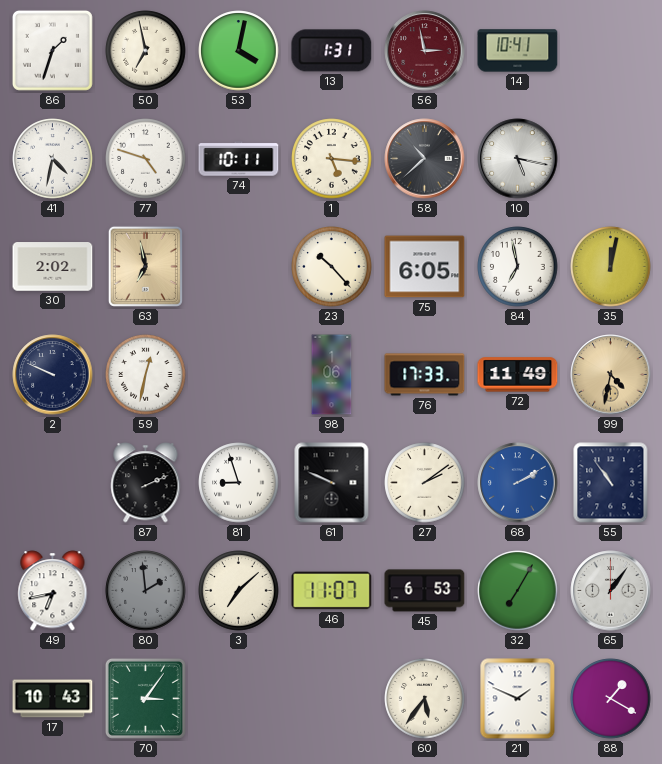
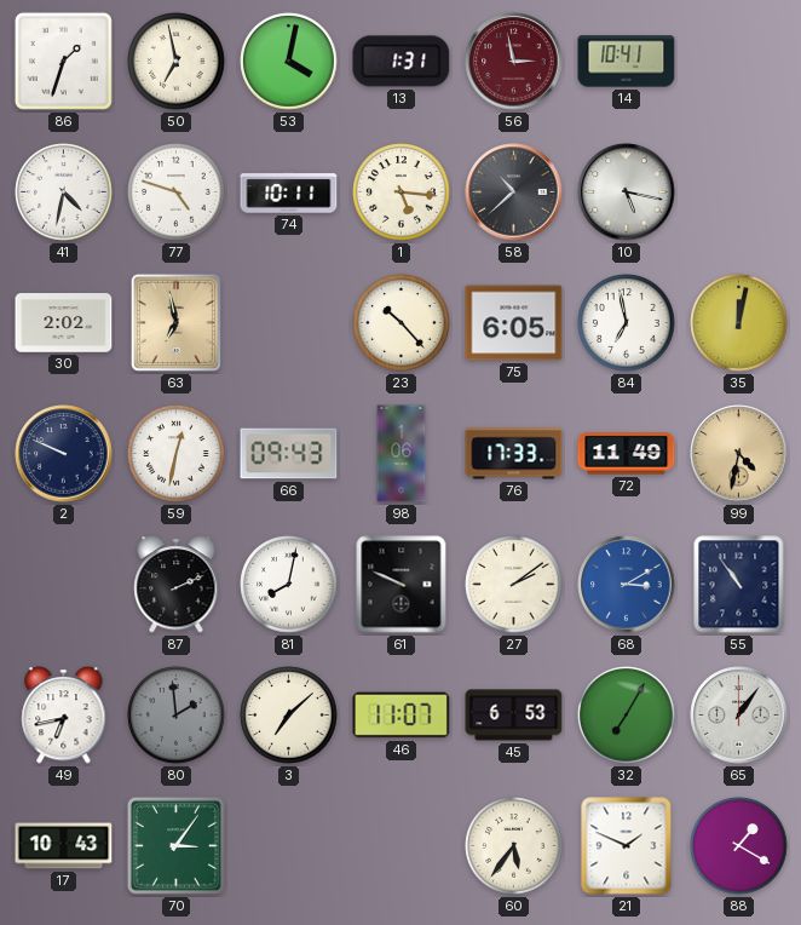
66: none -> 09:43 (289, 454)
81: 8:57 -> 8:02 (289, 585)
68: 2:10 -> 3:10 (627, 585)
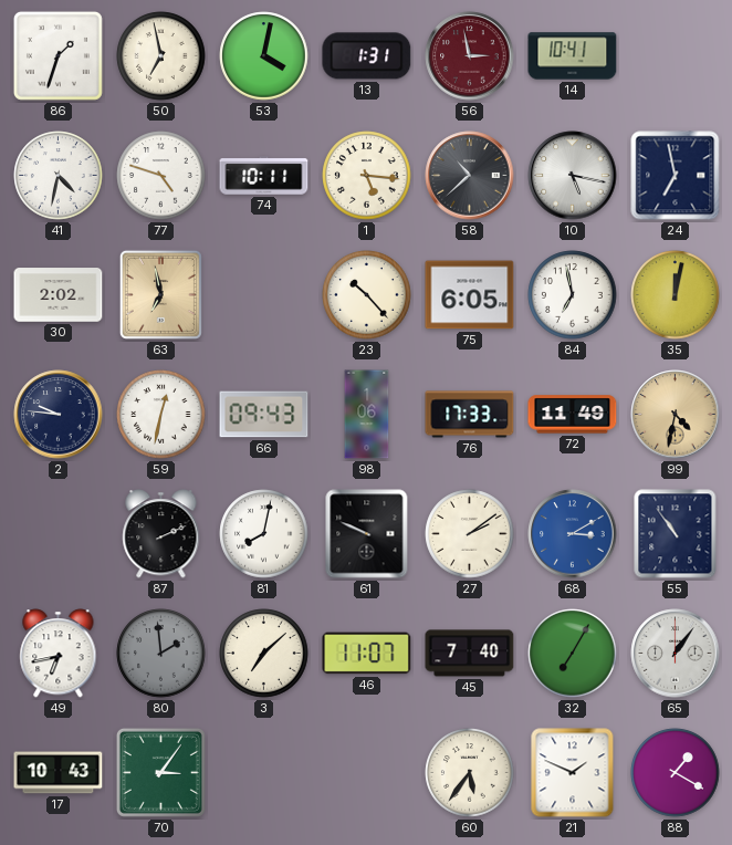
24: none -> 6:58 (676, 176)
2: 9:49 -> 9:46 (59, 415)
45: 6:53 -> 7:40 (470, 654)
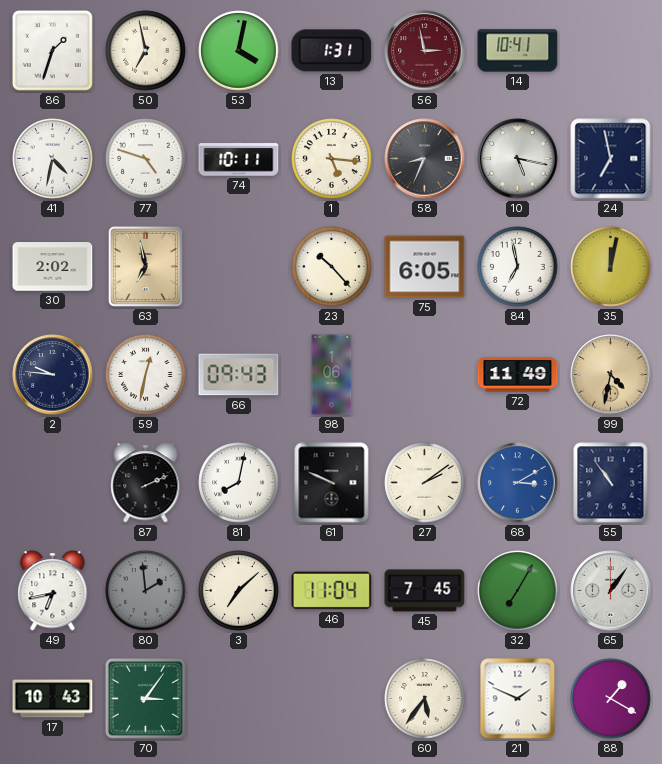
58: 10:38 -> 8:34 (425, 159)
76: 17:33 -> none (470, 415)
46: 11:07 -> 11:04 (332, 591)
45: 7:40 -> 7:45 (425, 591)
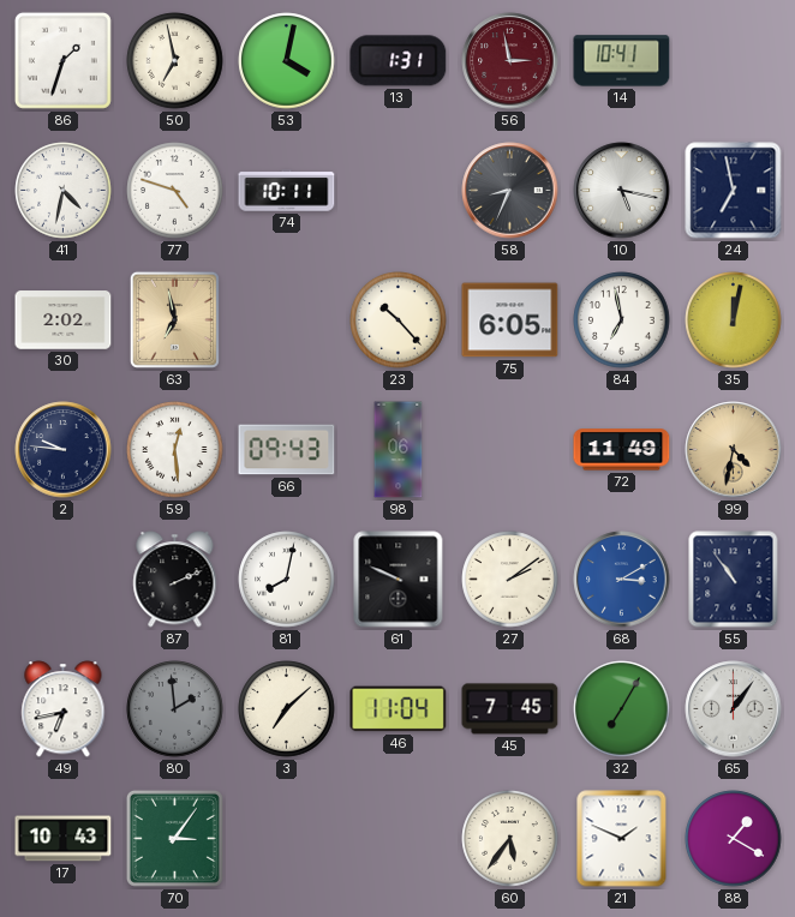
1: 5:16 -> none (332, 159)
59: 12:32 -> 12:29 (175, 450)
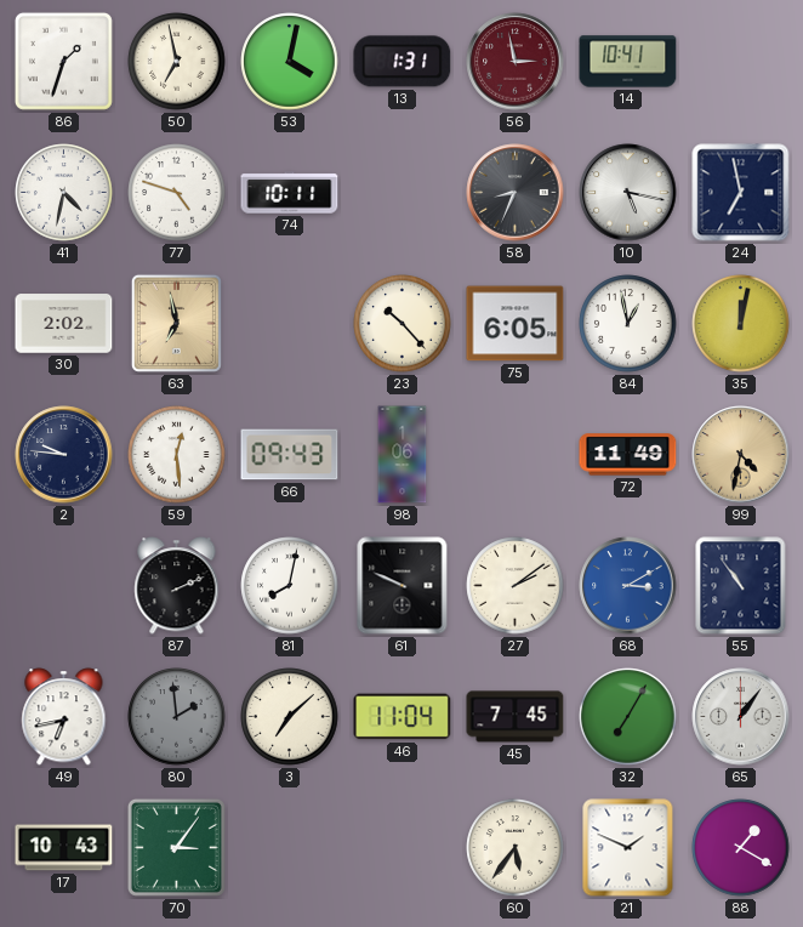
84: 6:58 -> 12:58 (628, 324)
